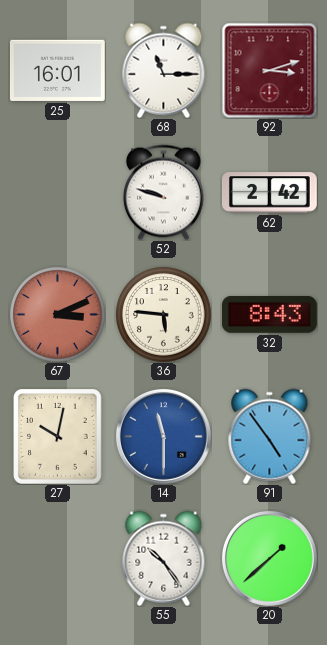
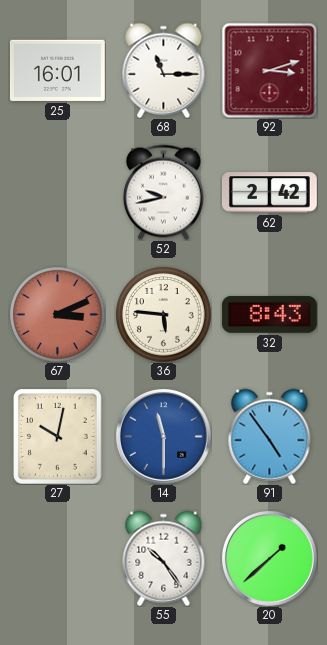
52: 9:48 -> 9:43 (163, 192)
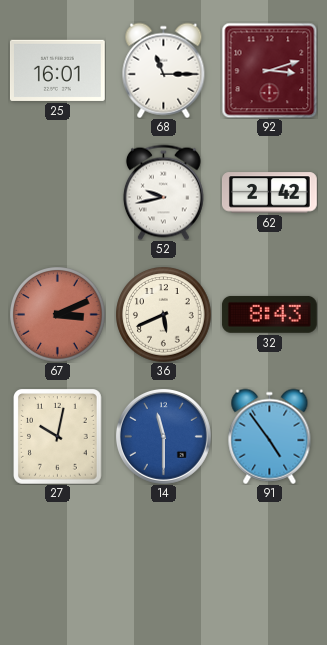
36: 5:46 -> 5:41 (163, 314)
55: 10:24 -> none (164, 558)
20: 1:38 -> none (269, 558)
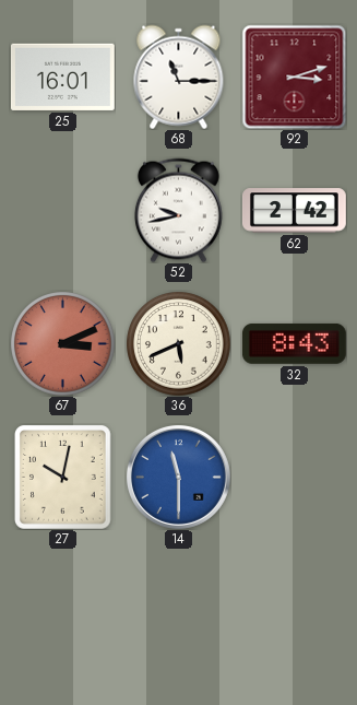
91: 4:54 -> none (270, 436)
